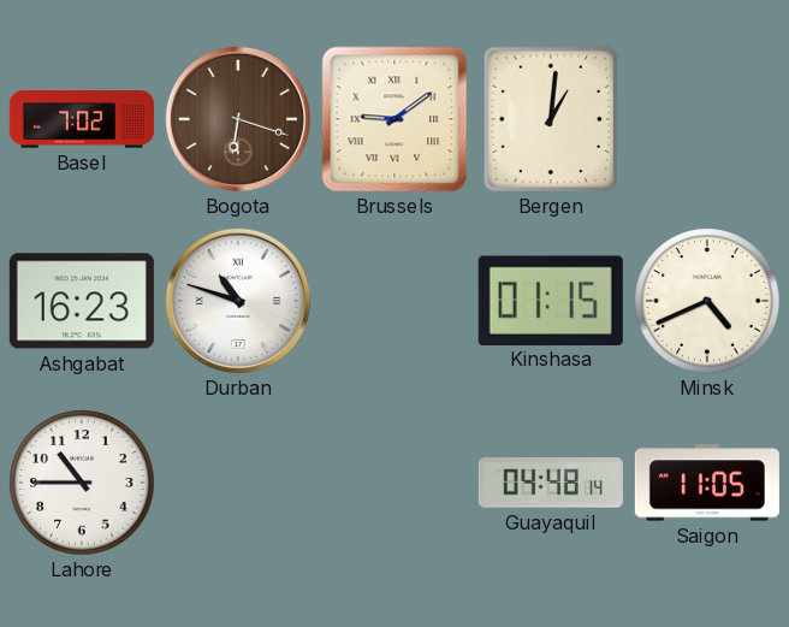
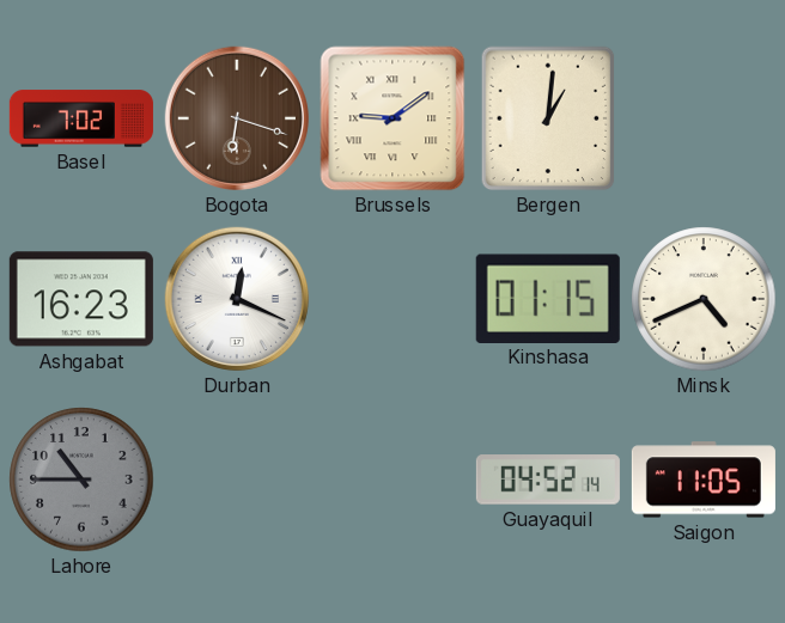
Durban: 10:48 -> 12:19 (236, 299)
Lahore dial: white -> grey (81, 480)
Guayaquil: 04:48 -> 04:52 (548, 480)
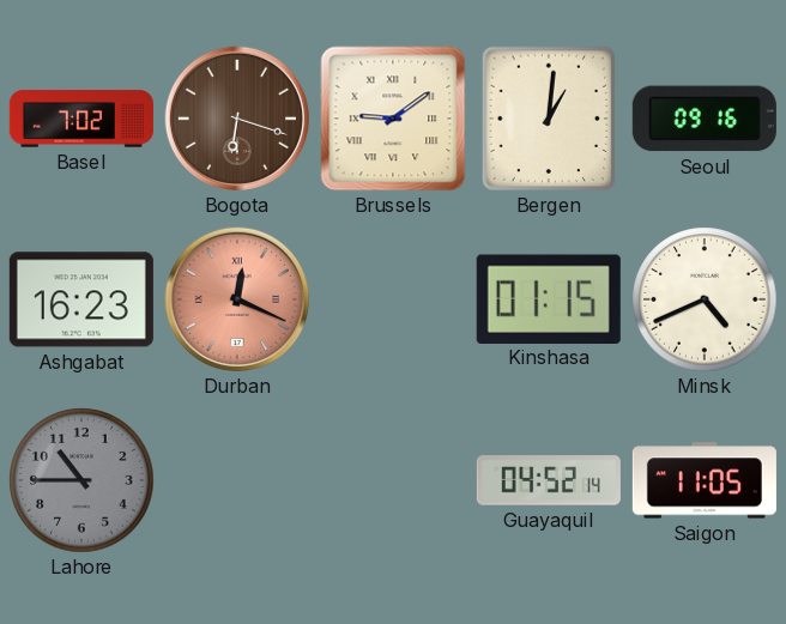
Seoul: none -> 09:16 (705, 119)
Durban dial: white -> salmon (236, 299)
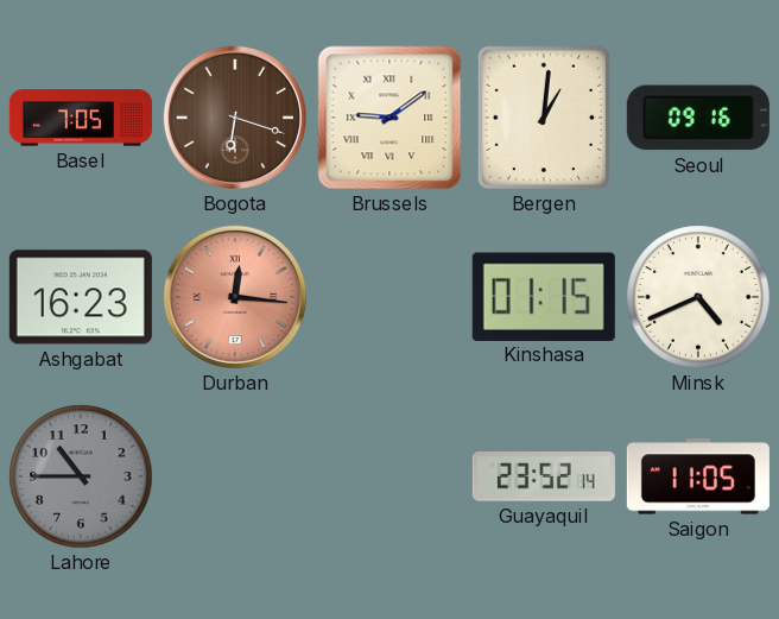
Basel: 7:02 -> 7:05 (81, 118)
Durban: 12:19 -> 12:16 (234, 297)
Guayaquil: 04:52 -> 23:52 (544, 476)
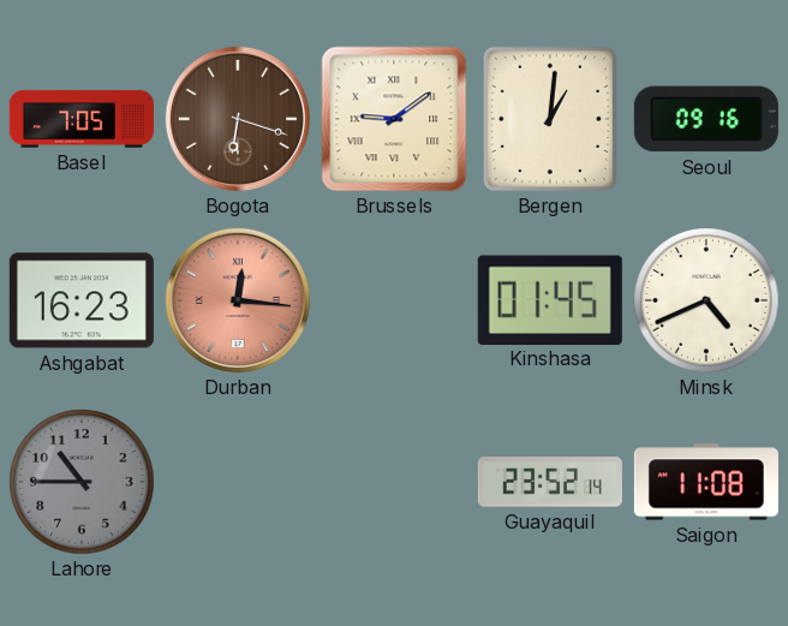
Kinshasa: 01:15 -> 01:45 (550, 299)
Saigon: 11:05 -> 11:08 (706, 482)
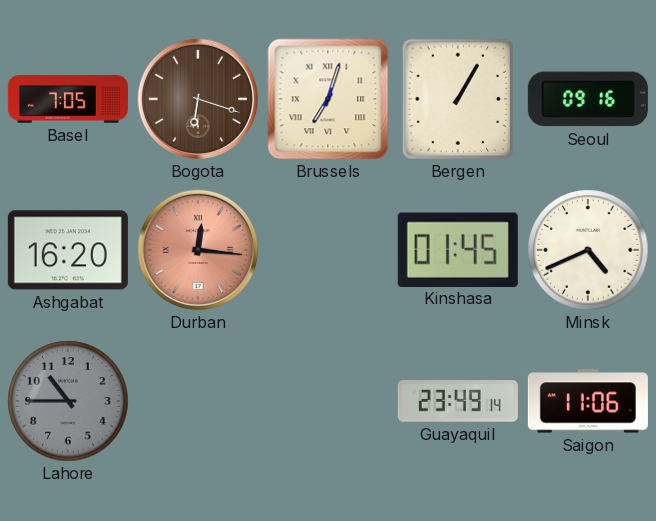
Brussels: 9:09 -> 7:03 (328, 99)
Bergen: 1:01 -> 1:05 (458, 99)
Ashgabat: 16:23 -> 16:20 (68, 250)
Guayaquil: 23:52 -> 23:49 (458, 401)
Saigon: 11:08 -> 11:06 (588, 401)
